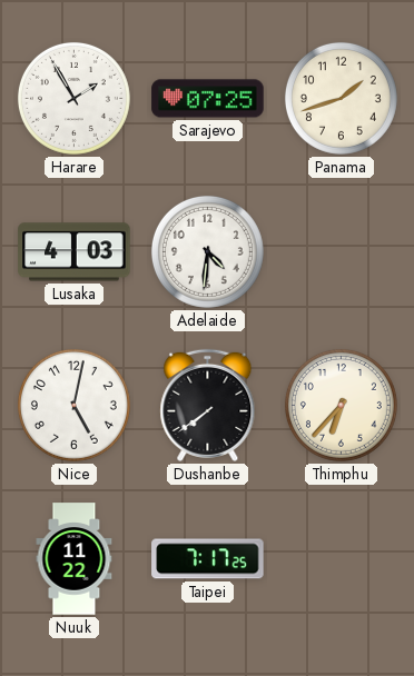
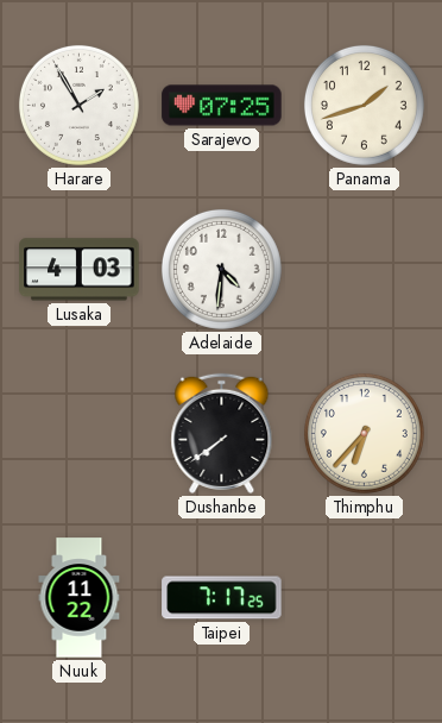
Nice: 5:02 -> none (73, 405)
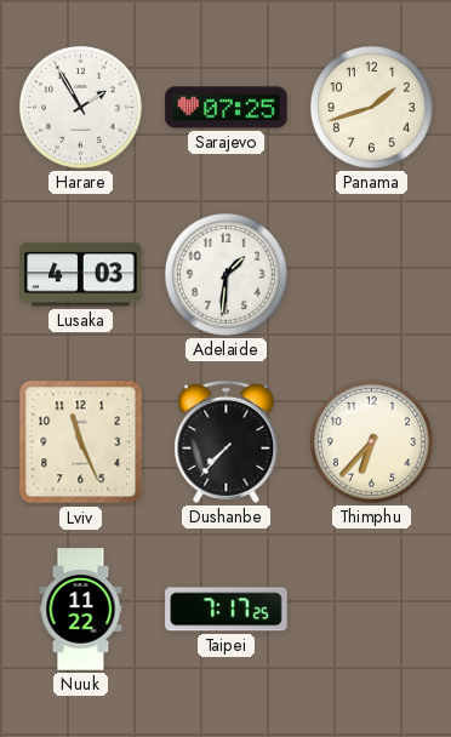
Adelaide: 4:31 -> 1:31 (225, 274)
Lviv: none -> 11:26 (81, 442)
Dushanbe: 7:39 -> 7:37 (227, 441)
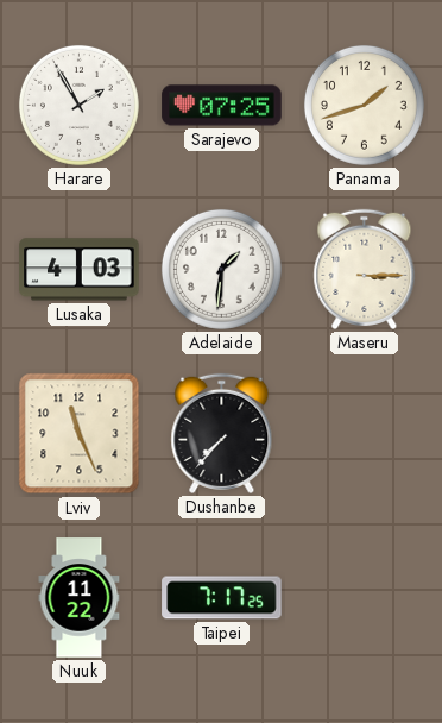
Maseru: none -> 3:15 (365, 269)
Thimphu: 6:37 -> none (371, 441)
